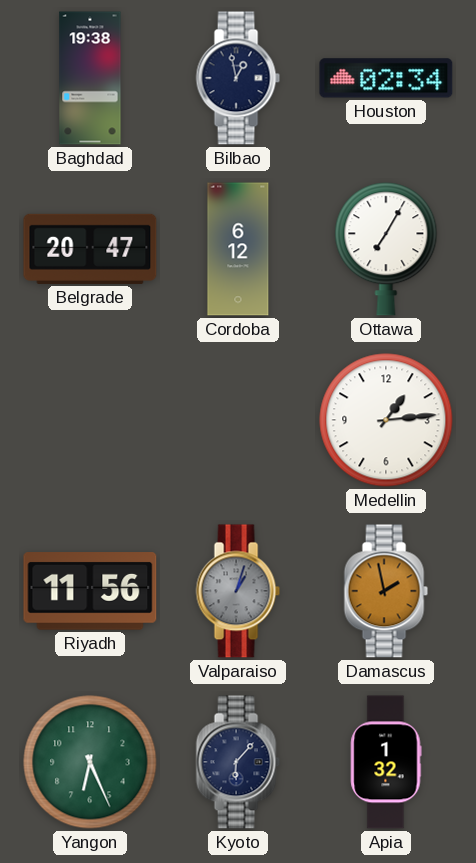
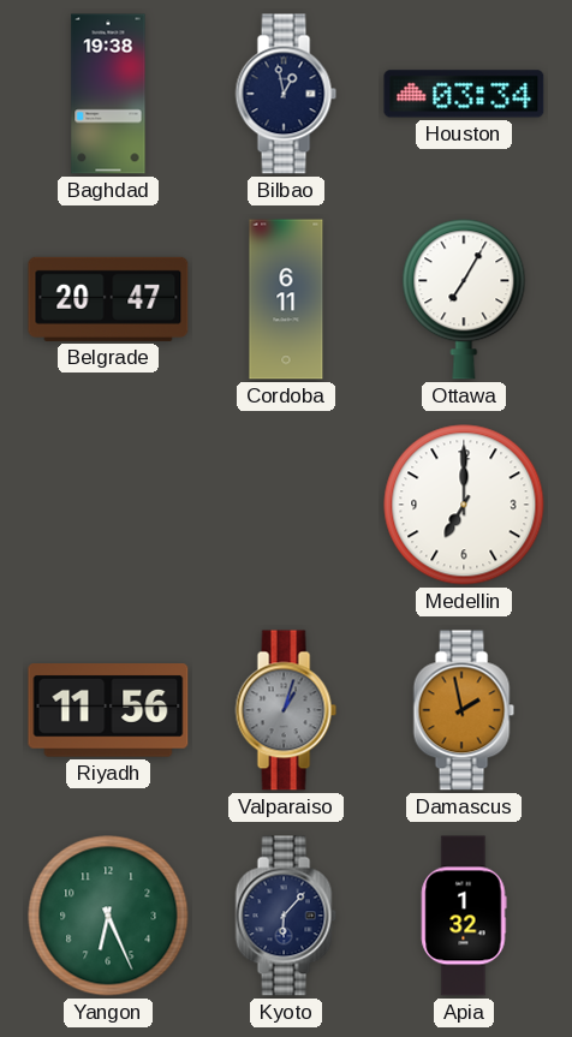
Houston: 02:34 -> 03:34 (464, 94)
Cordoba: 6:12 -> 6:11 (286, 299)
Medellin: 1:14 -> 7:00 (464, 505)
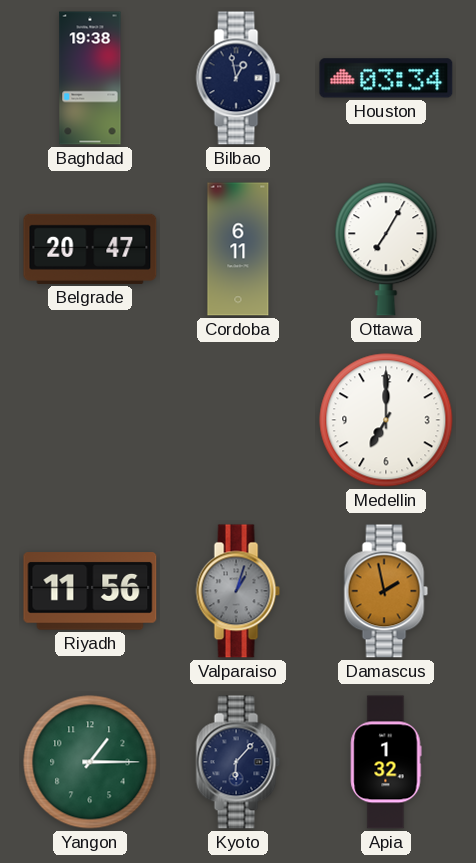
Yangon: 6:26 -> 1:15 (90, 762)
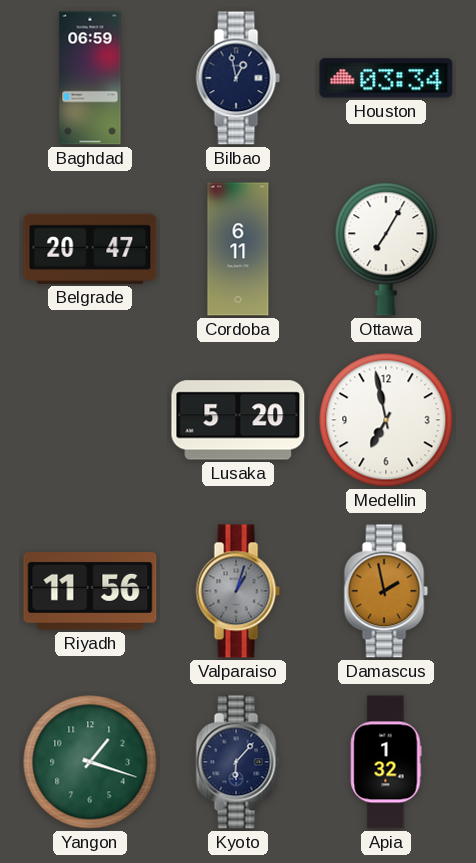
Baghdad: 19:38 -> 06:59 (90, 78)
Lusaka: none -> 5:20 (238, 420)
Medellin: 7:00 -> 6:58 (386, 420)
Yangon: 1:15 -> 1:18 (90, 762)
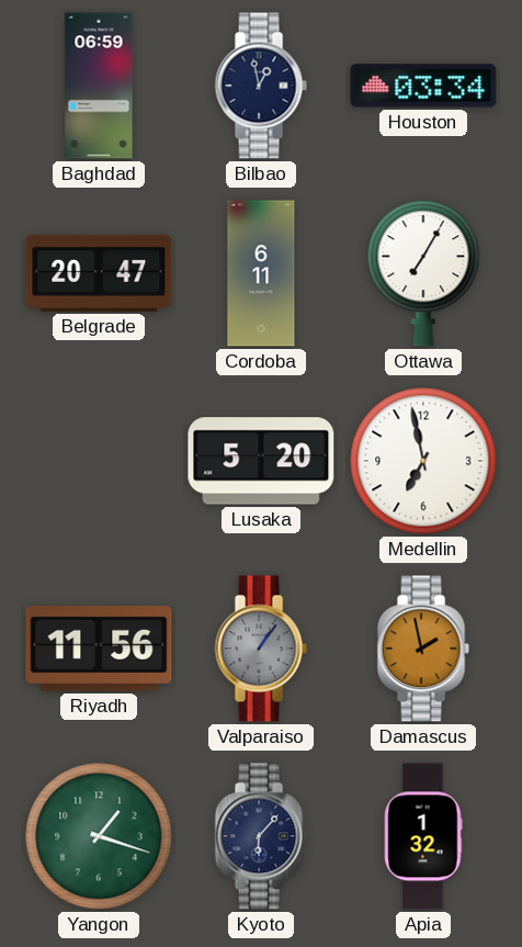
Valparaiso: 1:03 -> 1:06 (261, 649)
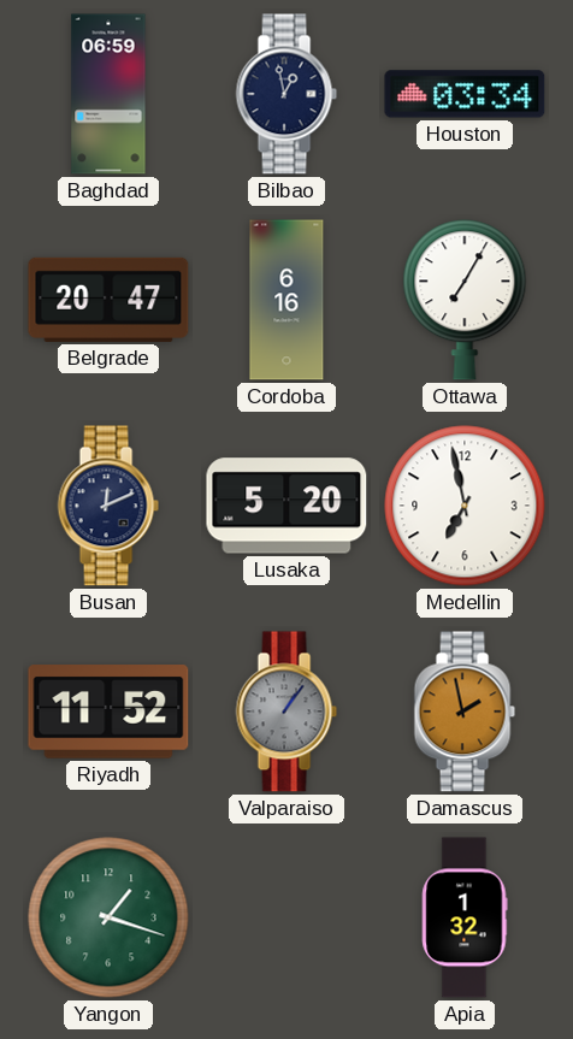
Cordoba: 6:11 -> 6:16 (286, 300)
Busan: none -> 12:11 (108, 506)
Riyadh: 11:56 -> 11:52 (108, 712)
Kyoto: 6:07 -> none (261, 836)
